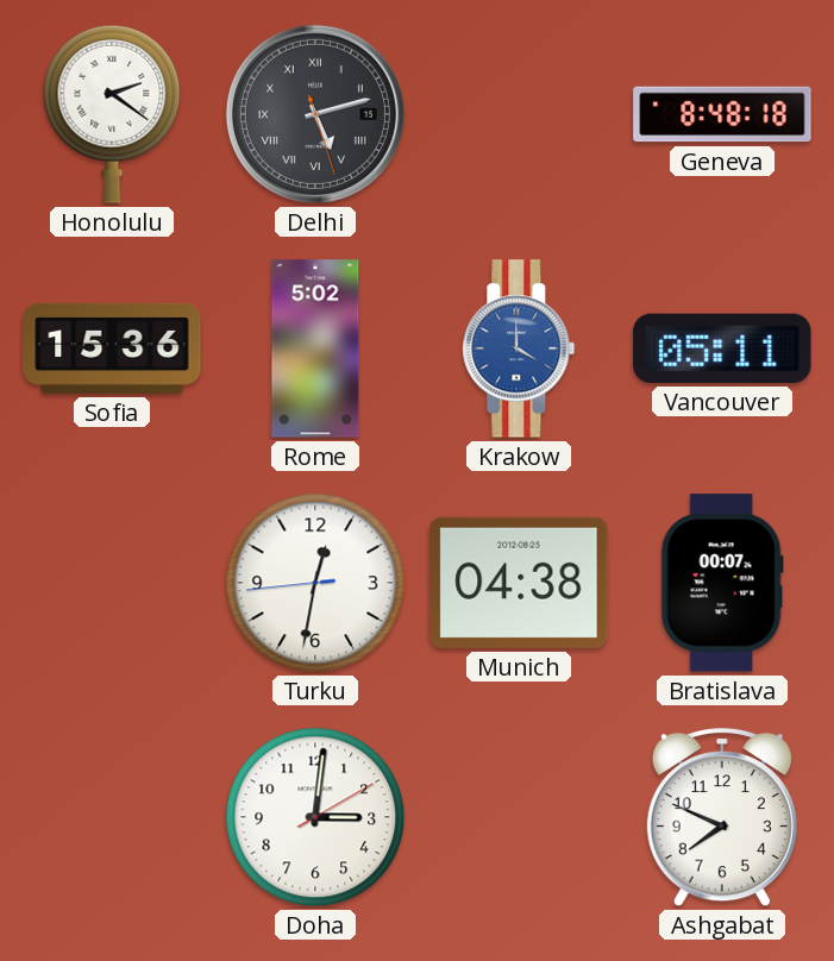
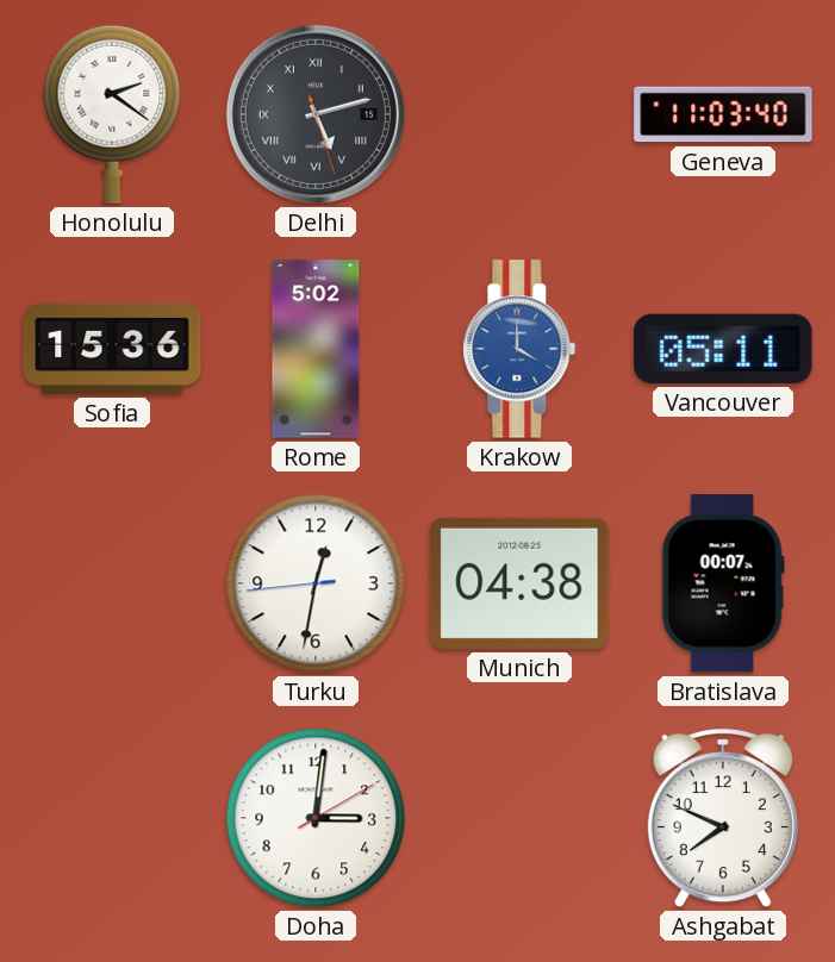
Geneva: 8:48 -> 11:03 (723, 114)
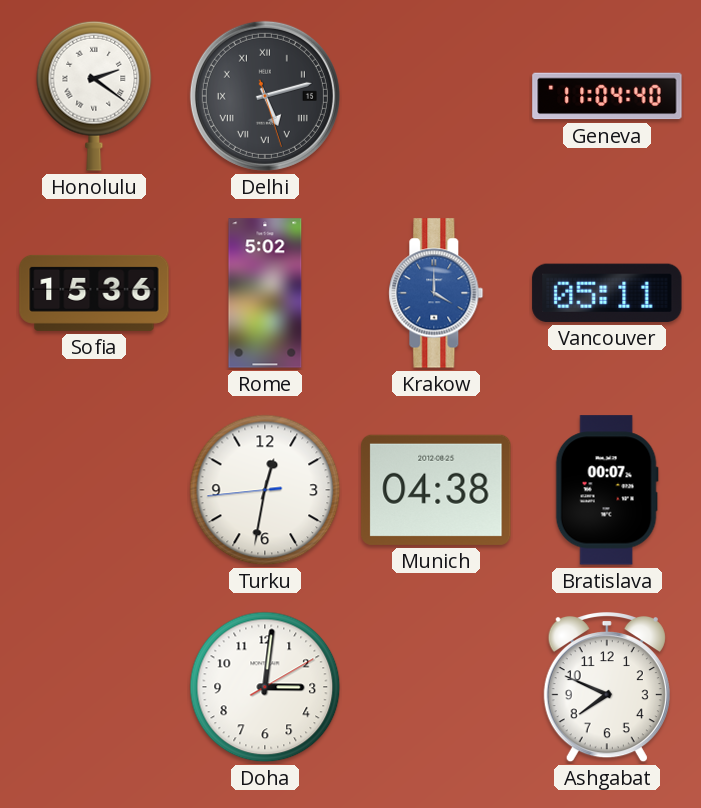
Geneva: 11:03 -> 11:04 (607, 96)
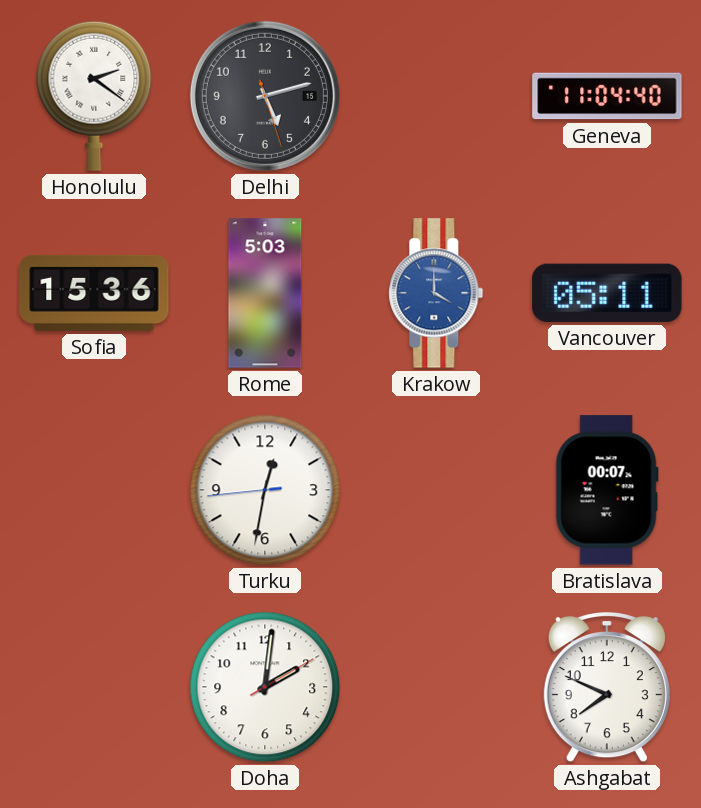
Delhi numerals: Roman -> Arabic (265, 96)
Rome: 5:02 -> 5:03 (265, 293)
Munich: 04:38 -> none (436, 490)
Doha: 3:01 -> 2:01 (265, 687)
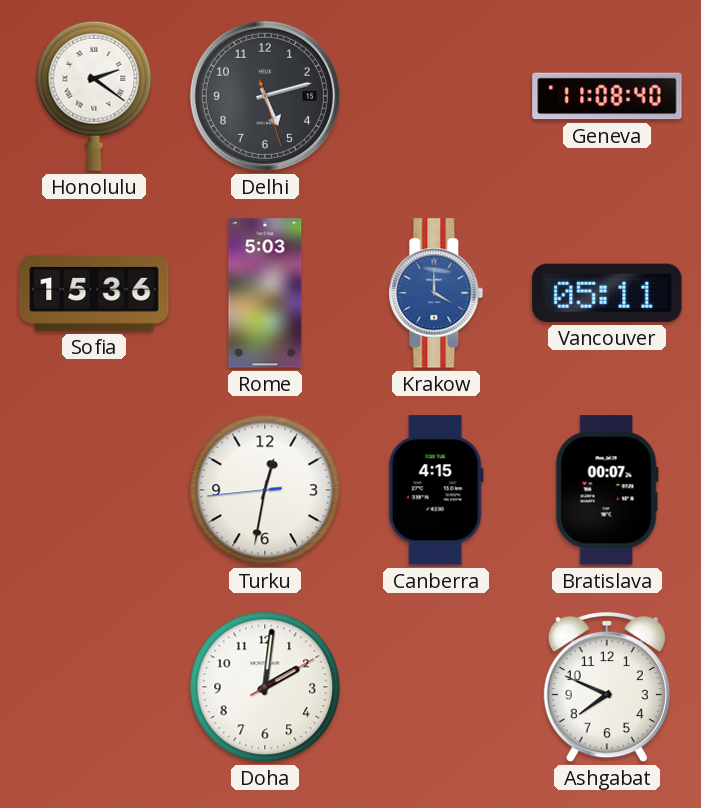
Geneva: 11:04 -> 11:08 (607, 96)
Canberra: none -> 4:15 (436, 490)
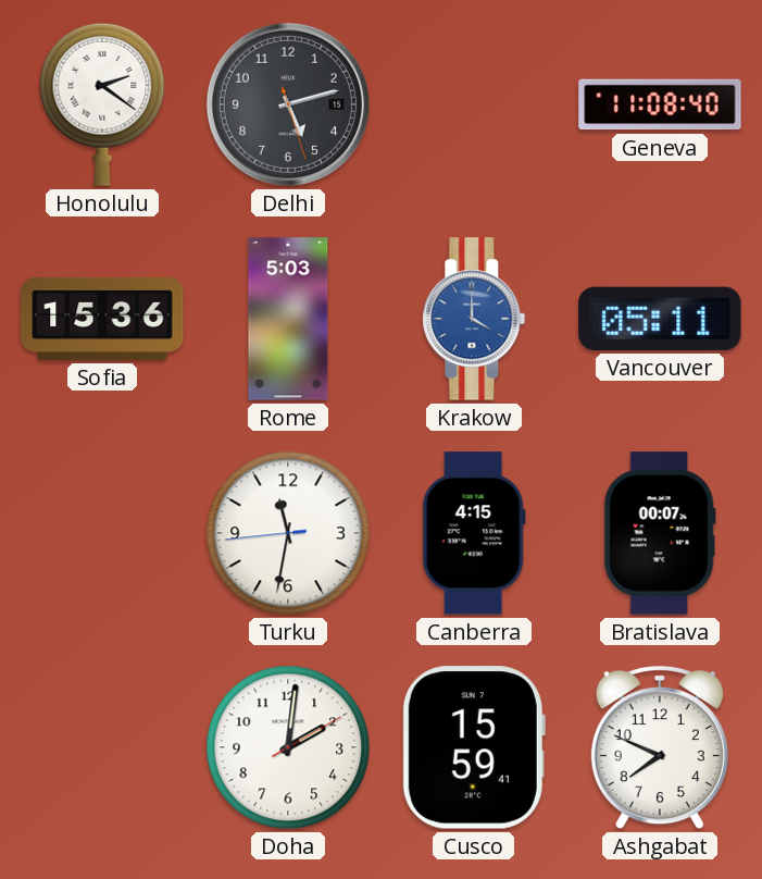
Turku: 12:31 -> 11:31 (288, 533)
Cusco: none -> 15:59 (474, 747)
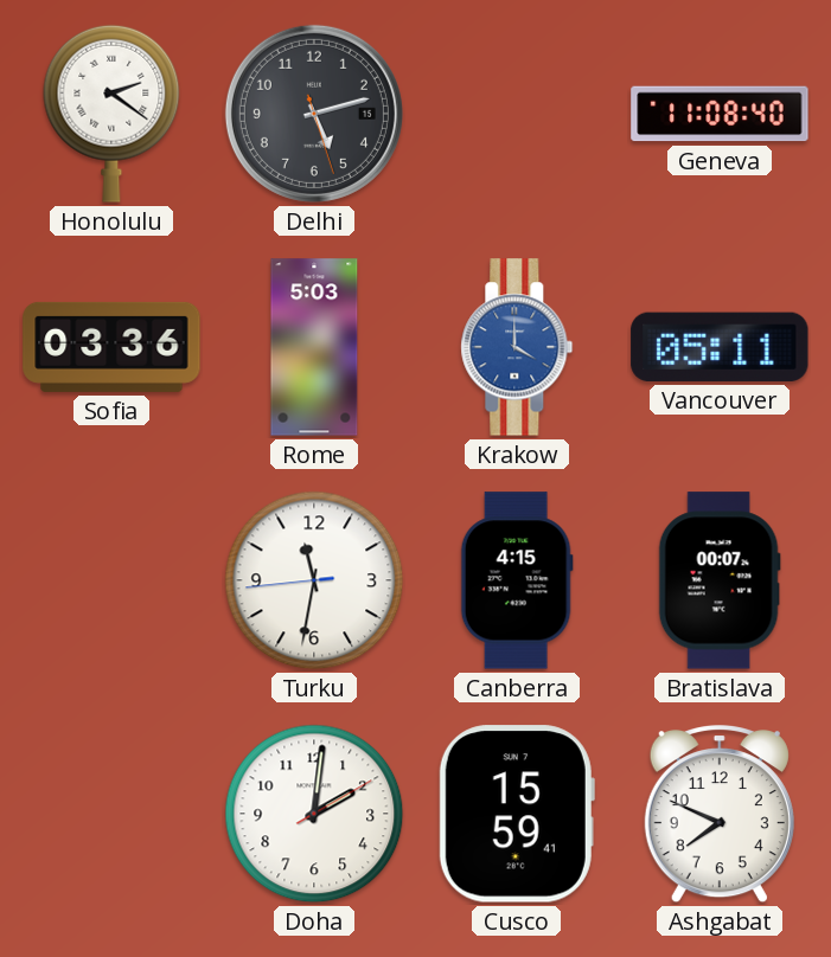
Sofia: 15:36 -> 03:36 (111, 347)
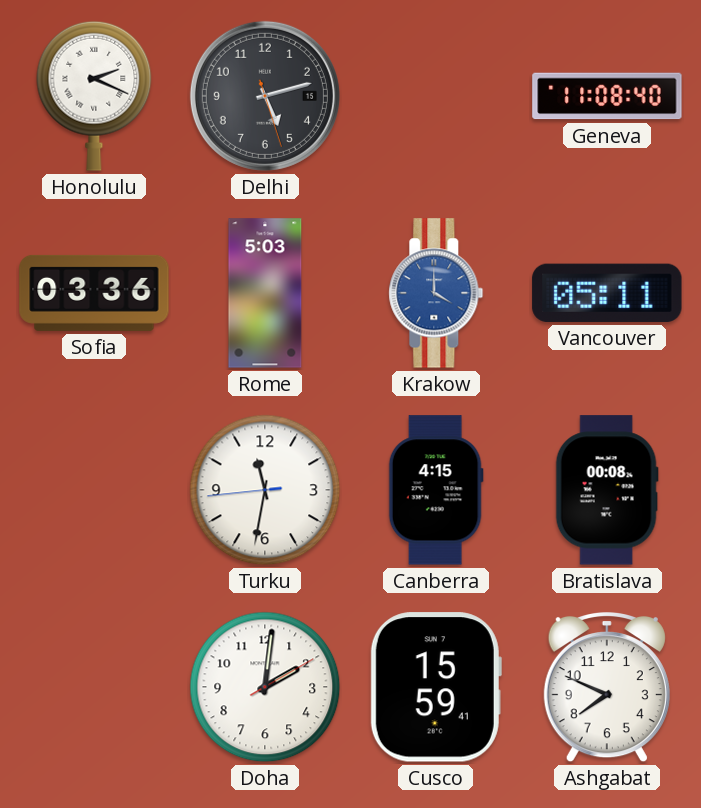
Honolulu: 2:21 -> 2:19 (94, 96)
Bratislava: 00:07 -> 00:08 (607, 490)
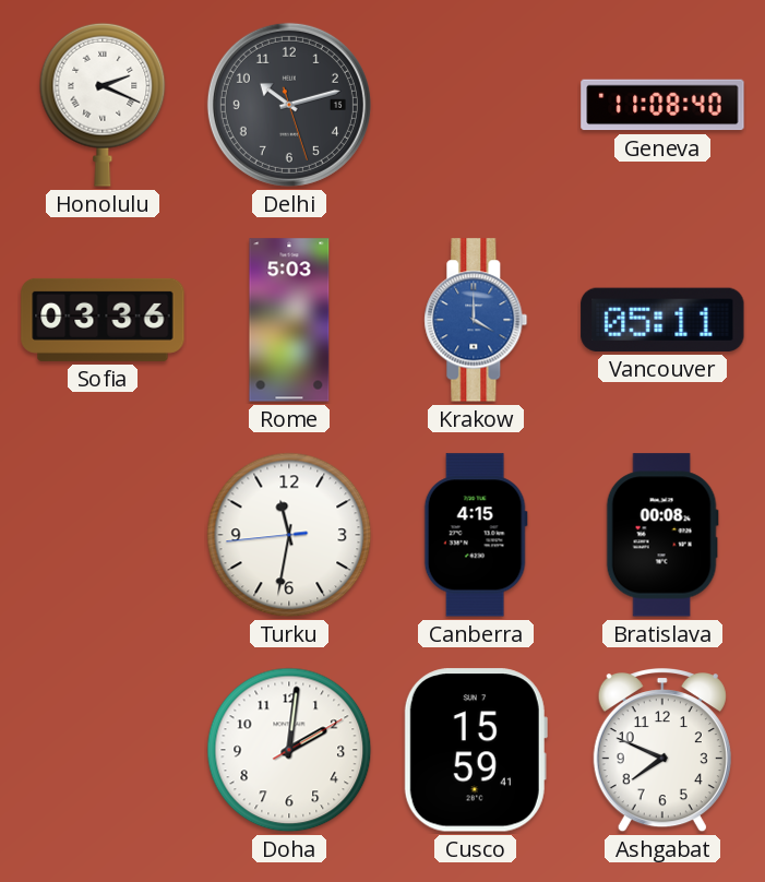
Delhi: 5:12 -> 10:12 (289, 105)
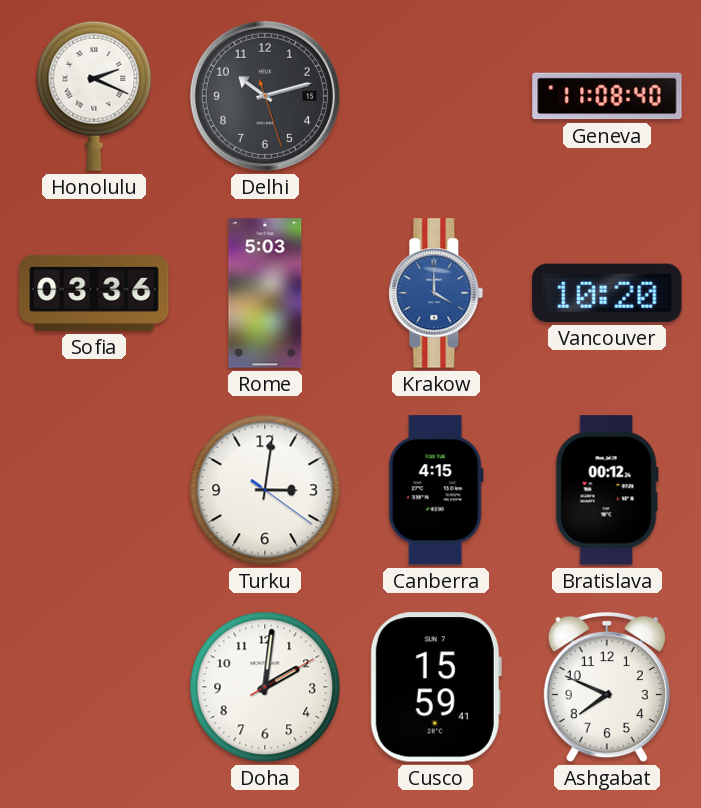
Vancouver: 05:11 -> 10:20 (607, 293)
Turku: 11:31 -> 3:01 (265, 490)
Bratislava: 00:08 -> 00:12 (607, 490)
